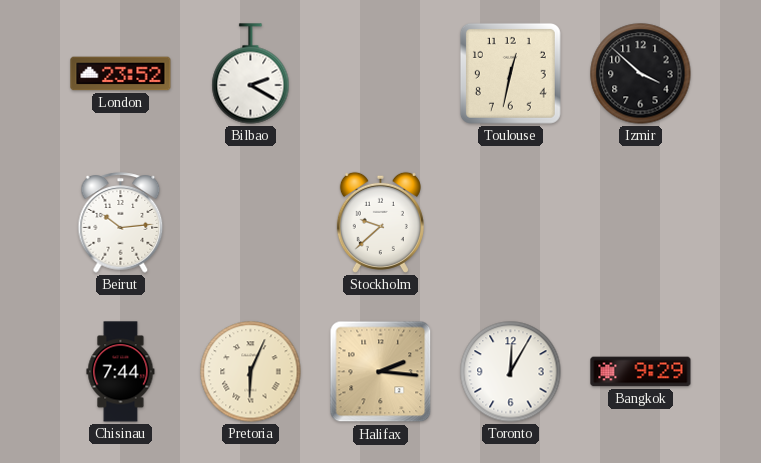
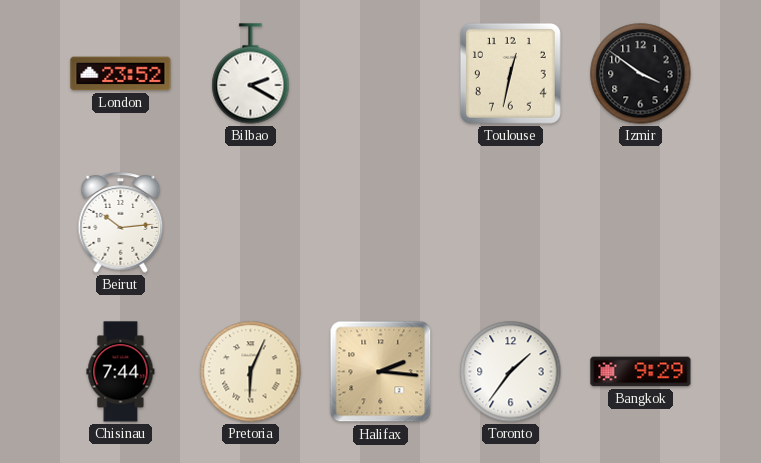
Izmir: 3:52 -> 3:51 (641, 74)
Stockholm: 9:38 -> none (380, 222)
Toronto: 12:05 -> 1:36 (511, 372)
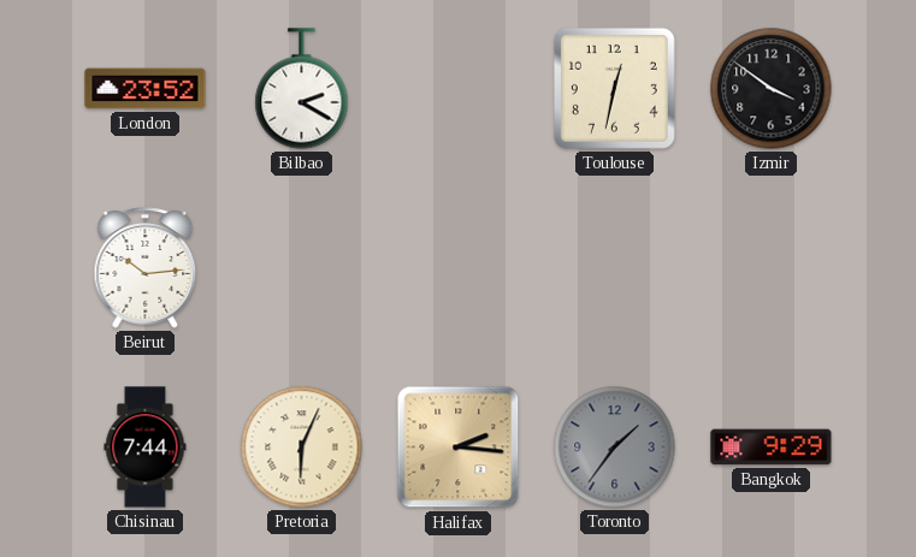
Toronto dial: white -> grey (615, 448)
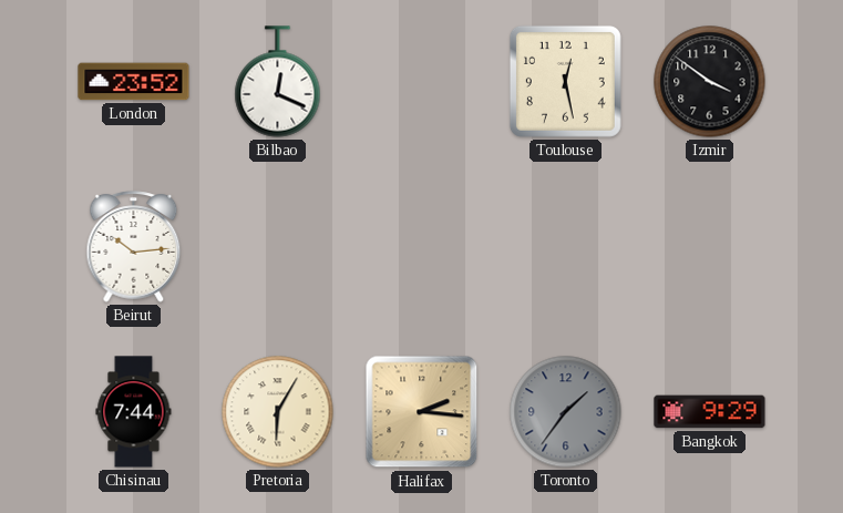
Bilbao: 2:20 -> 12:19 (278, 82)
Toulouse: 12:32 -> 12:28 (565, 81)
Pretoria: 6:04 -> 6:05 (278, 412)
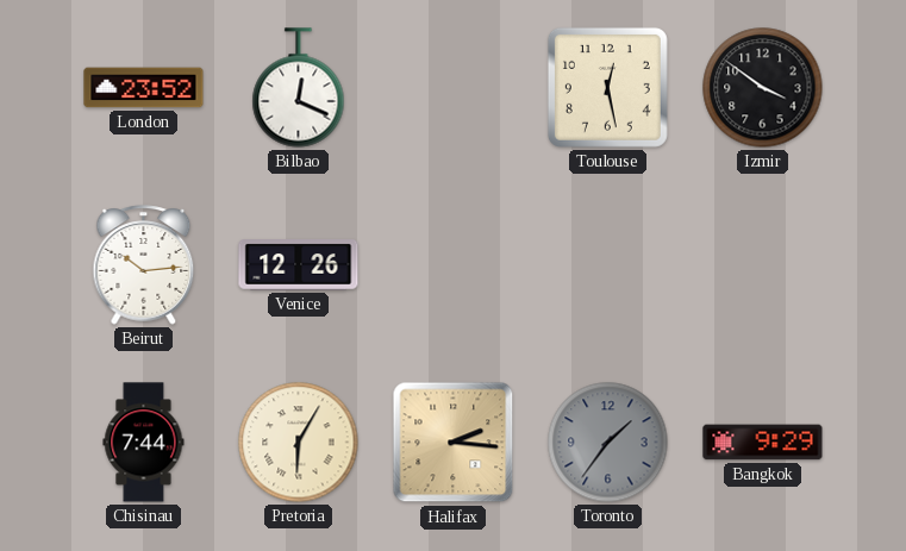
Venice: none -> 12:26 (299, 265)
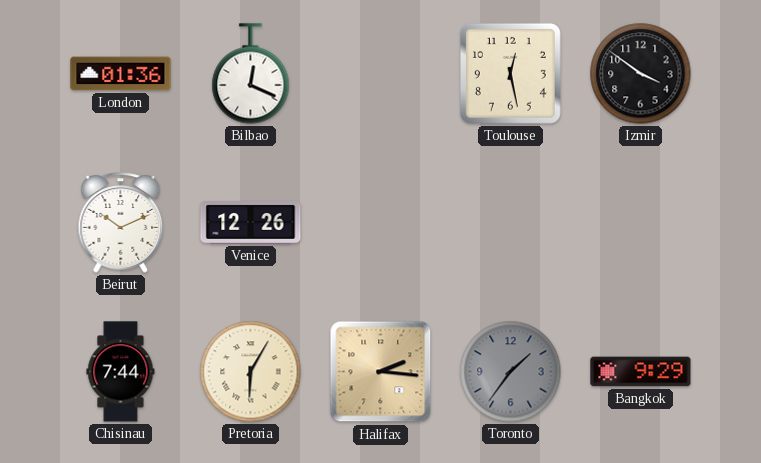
London: 23:52 -> 01:36 (121, 74)
Beirut: 10:14 -> 10:11 (121, 223)
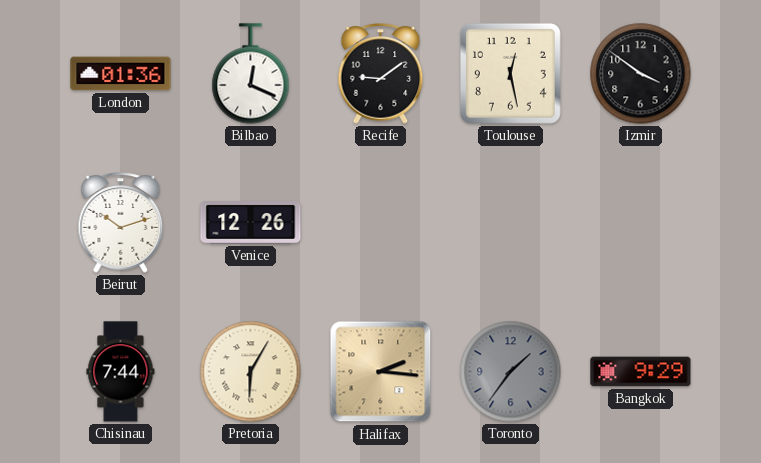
Recife: none -> 9:09 (381, 74)
Beirut: 10:11 -> 10:12 (121, 223)
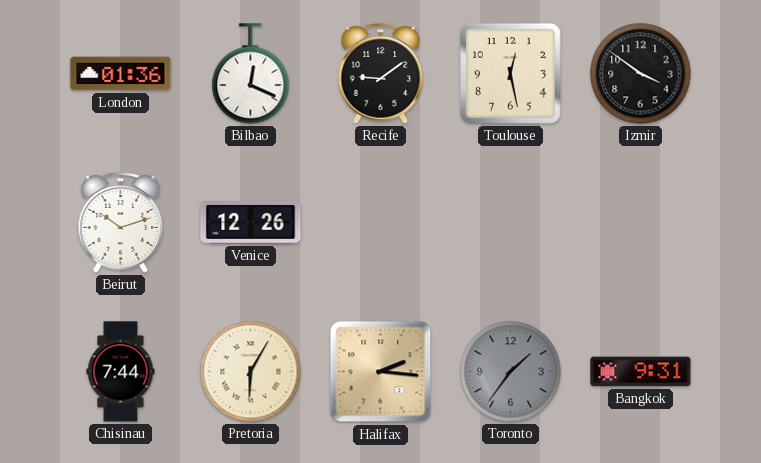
Bangkok: 9:29 -> 9:31 (641, 372)
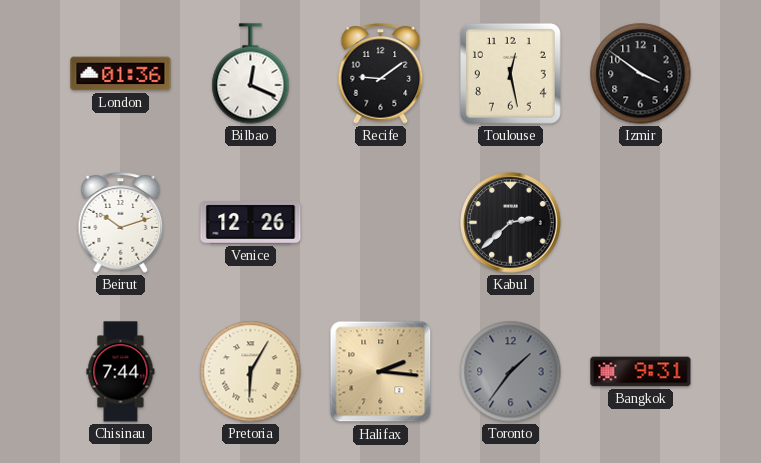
Kabul: none -> 2:38 (511, 223)
